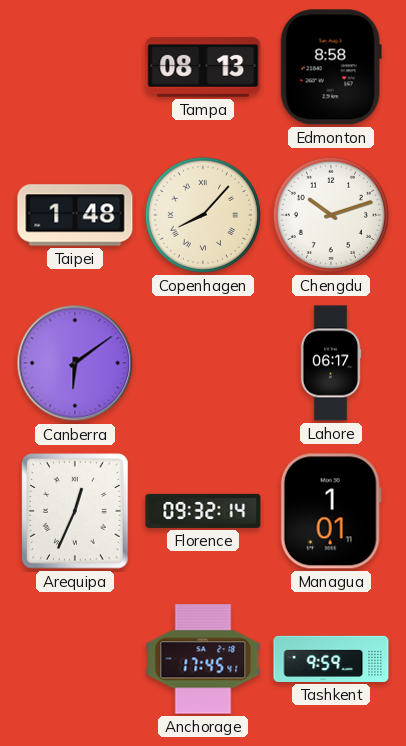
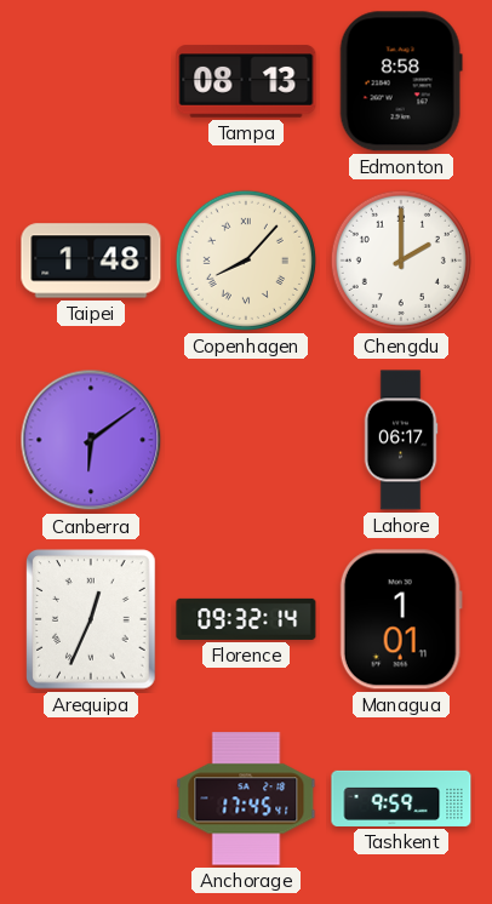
Chengdu: 10:12 -> 2:00 (401, 261)
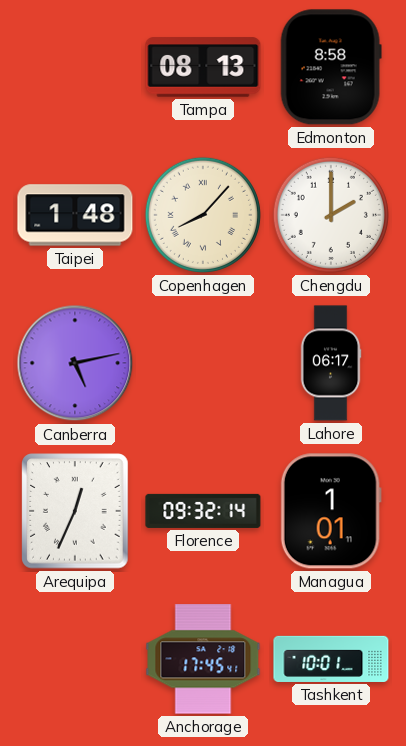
Canberra: 6:09 -> 5:13 (75, 363)
Tashkent: 9:59 -> 10:01 (331, 659)
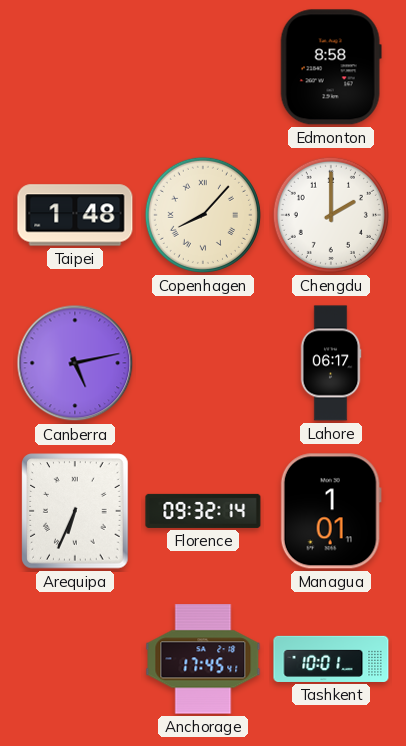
Tampa: 08:13 -> none (203, 67)
Arequipa: 12:34 -> 6:34 (75, 511)
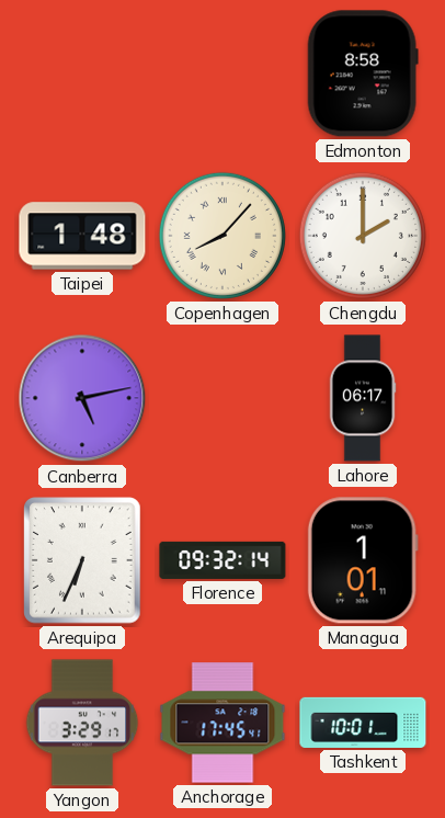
Yangon: none -> 3:29 (82, 723)
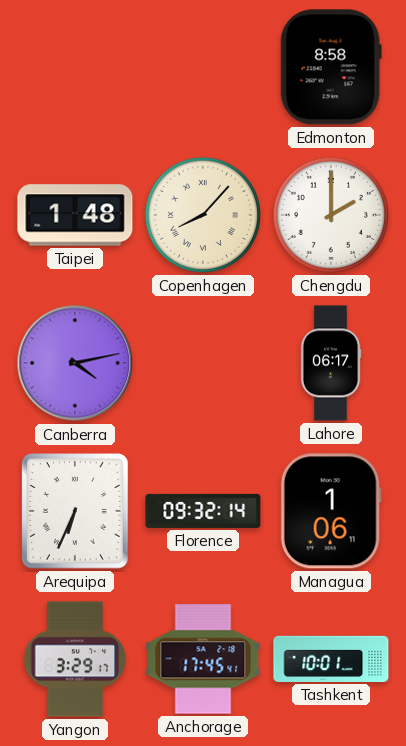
Canberra: 5:13 -> 4:13 (75, 363)
Managua: 1:01 -> 1:06 (331, 511)
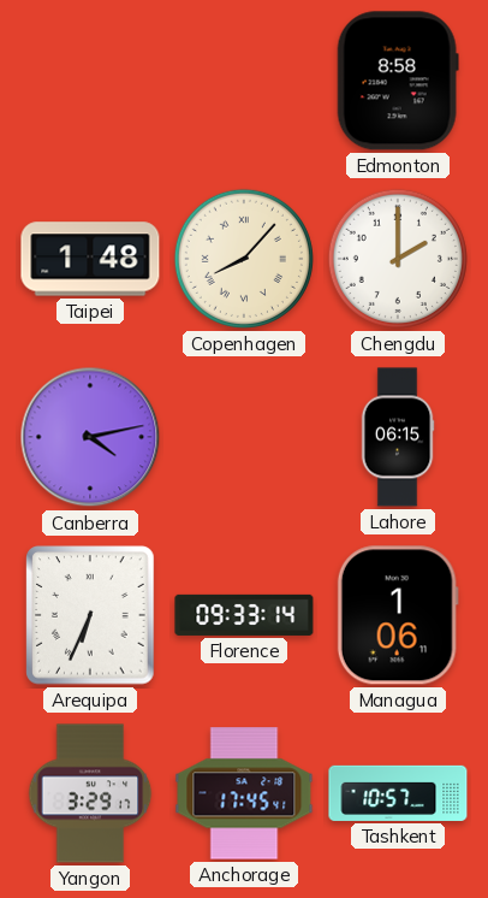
Lahore: 06:17 -> 06:15 (398, 437)
Florence: 09:32 -> 09:33 (244, 615)
Tashkent: 10:01 -> 10:57 (398, 793)
